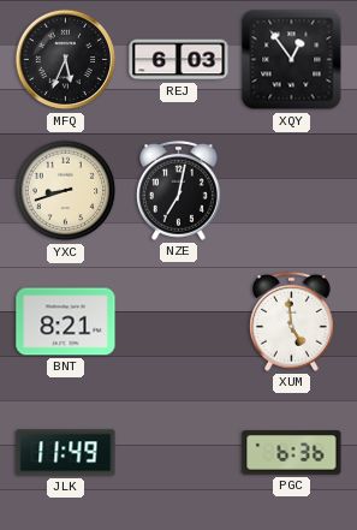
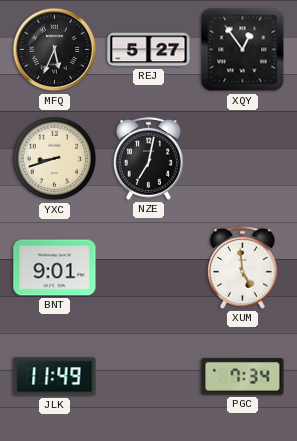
REJ: 6:03 -> 5:27 (149, 50)
BNT: 8:21 -> 9:01 (55, 268)
PGC: 6:36 -> 7:34 (243, 377)
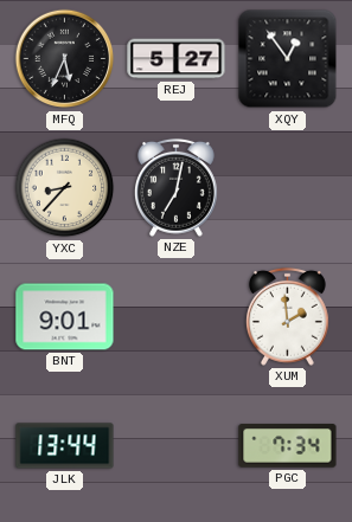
YXC: 8:42 -> 8:37 (65, 188)
XUM: 4:59 -> 1:59 (287, 316)
JLK: 11:49 -> 13:44 (65, 446)
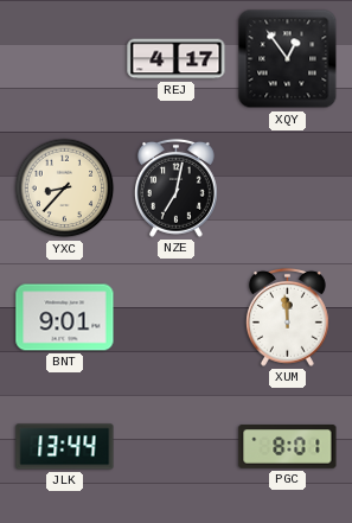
MFQ: 5:34 -> none (65, 59)
REJ: 5:27 -> 4:17 (177, 59)
XUM: 1:59 -> 11:59 (287, 317)
PGC: 7:34 -> 8:01 (288, 447)
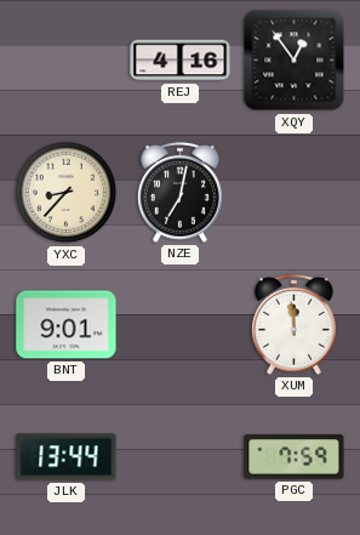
REJ: 4:17 -> 4:16 (181, 61)
PGC: 8:01 -> 7:59 (295, 457)
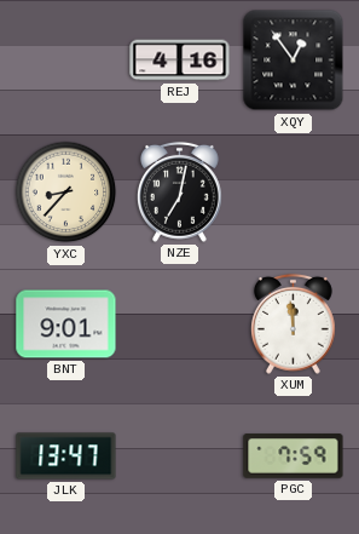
JLK: 13:44 -> 13:47 (66, 457)
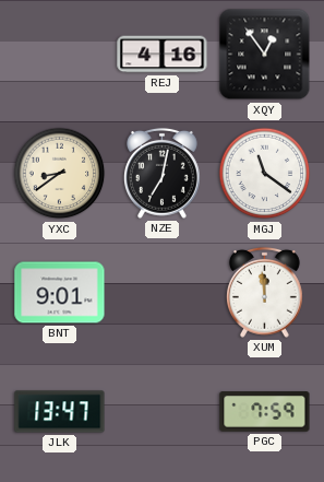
YXC: 8:37 -> 8:39 (60, 174)
MGJ: none -> 11:21 (265, 174)
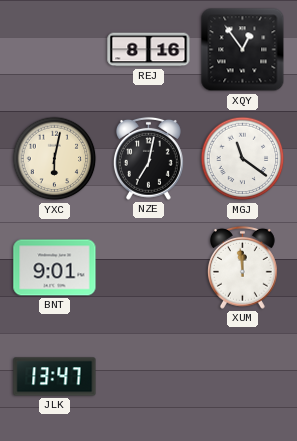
REJ: 4:16 -> 8:16 (149, 50)
YXC: 8:39 -> 6:02 (55, 159)
PGC: 7:59 -> none (265, 412)
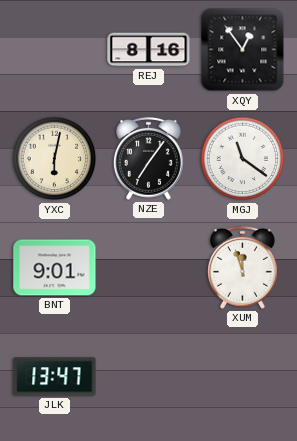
NZE: 7:02 -> 7:06 (148, 158)
XUM: 11:59 -> 11:57 (242, 267)
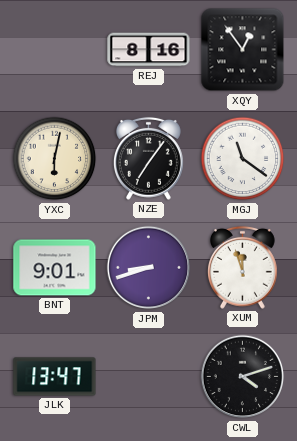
JPM: none -> 8:42 (149, 268)
CWL: none -> 4:12 (243, 377)
